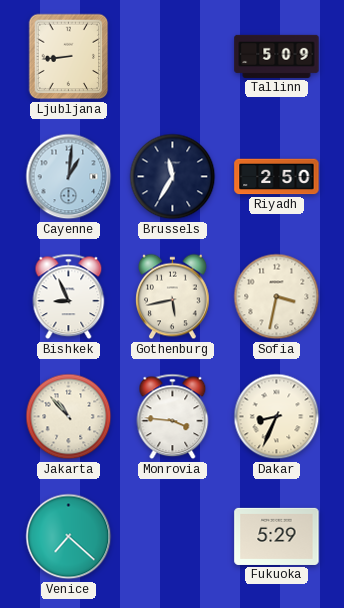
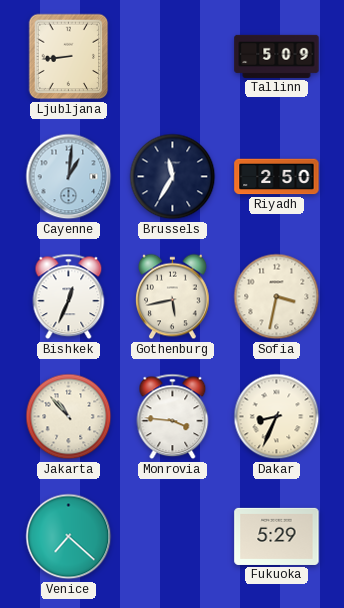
Bishkek: 8:56 -> 12:34 (69, 297)
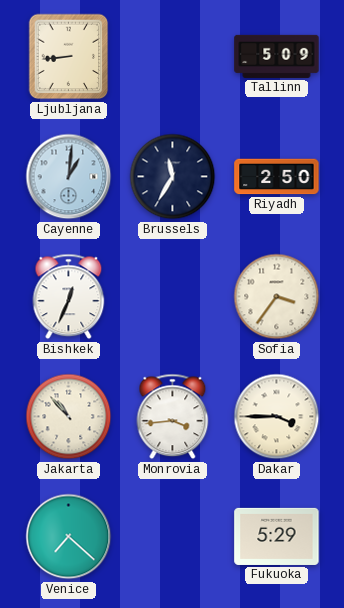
Gothenburg: 5:43 -> none (173, 297)
Sofia: 3:32 -> 3:36 (277, 297)
Monrovia: 3:46 -> 3:44 (173, 417)
Dakar: 8:34 -> 3:45 (277, 417)
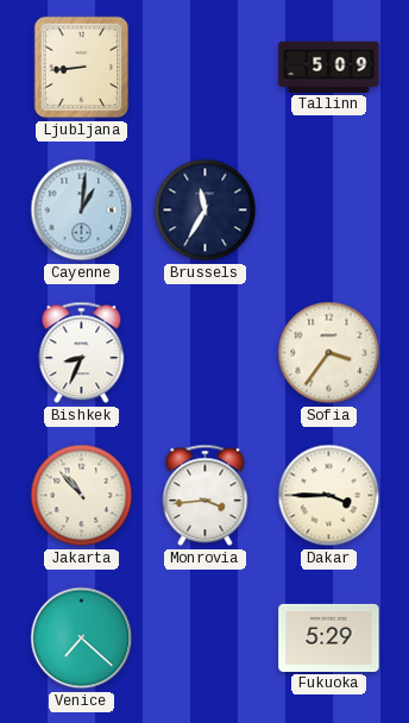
Riyadh: 2:50 -> none (277, 177)
Bishkek: 12:34 -> 8:34 (82, 353)
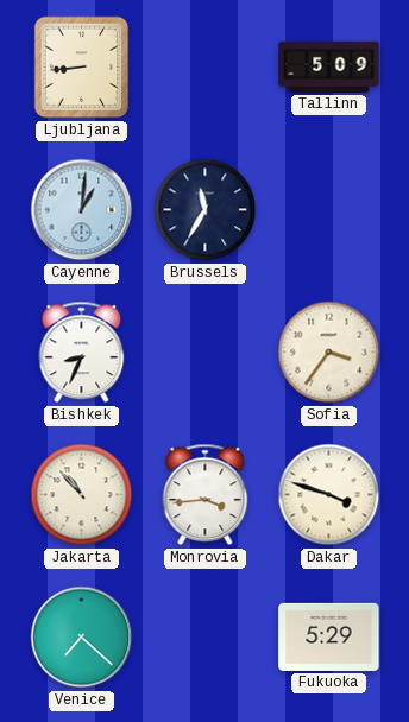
Dakar: 3:45 -> 3:48 (329, 495)
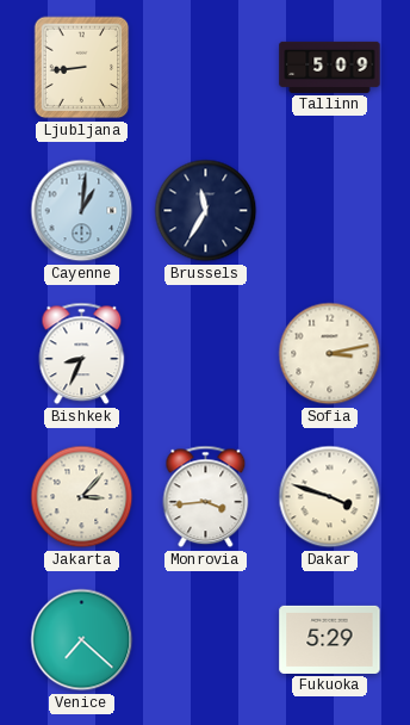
Sofia: 3:36 -> 3:13 (330, 354)
Jakarta: 10:53 -> 3:07 (82, 497)
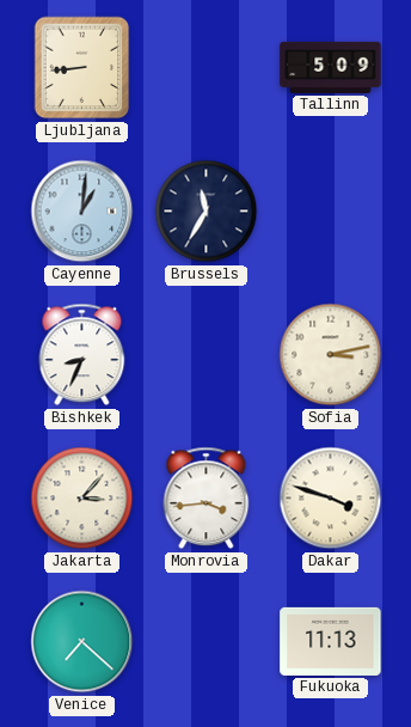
Fukuoka: 5:29 -> 11:13 (331, 641)
